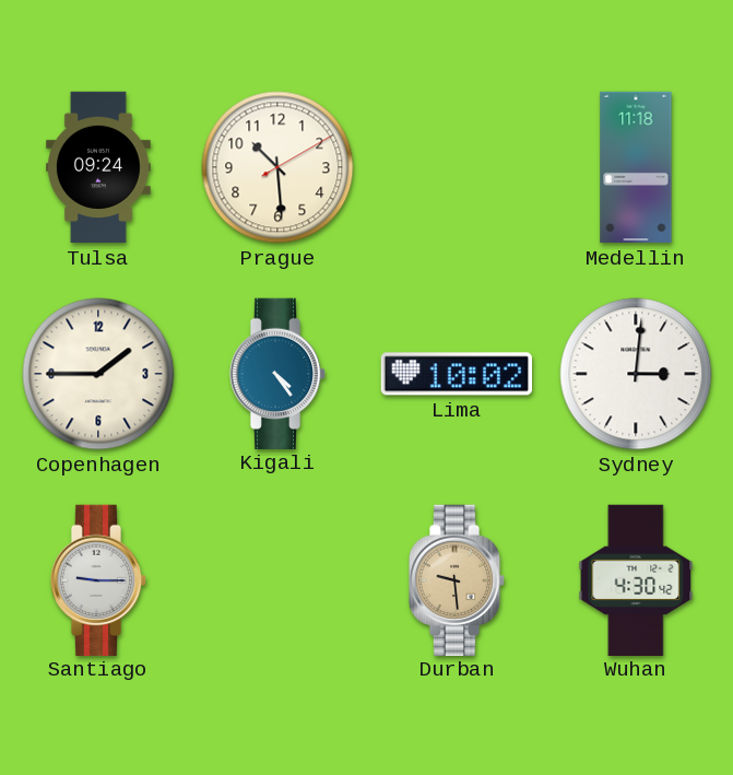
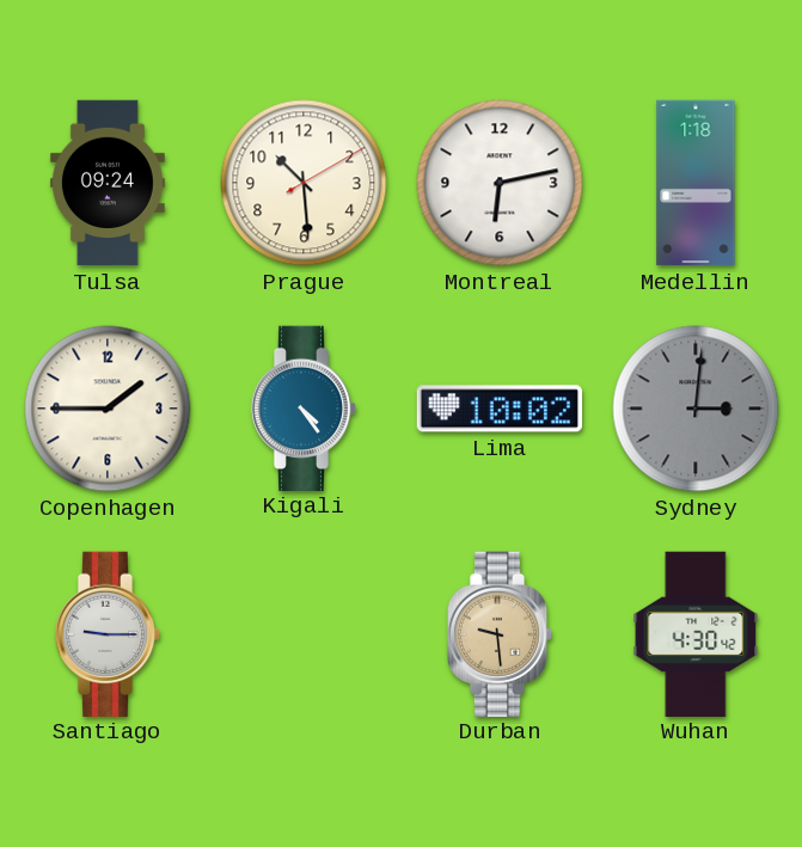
Montreal: none -> 6:13 (500, 183)
Medellin: 11:18 -> 1:18 (696, 183)
Sydney dial: white -> grey (696, 409)
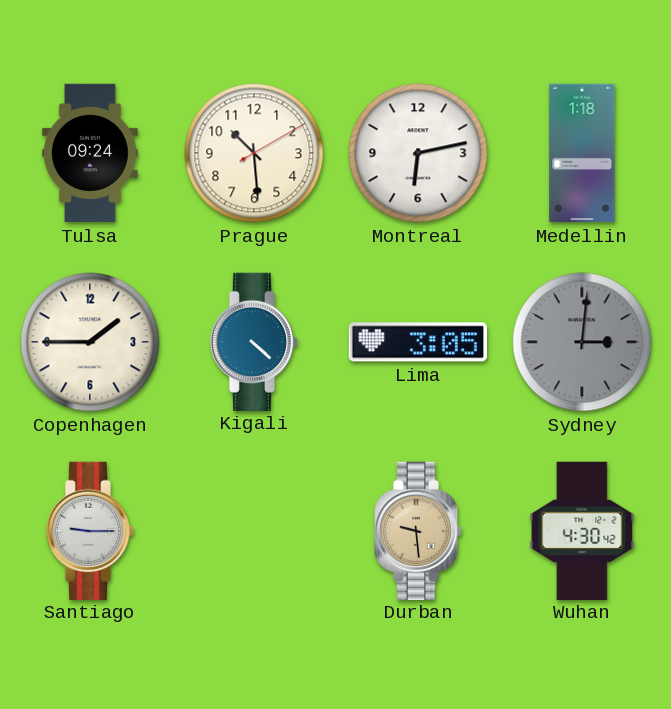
Kigali: 4:24 -> 4:22 (254, 341)
Lima: 10:02 -> 3:05 (417, 342)
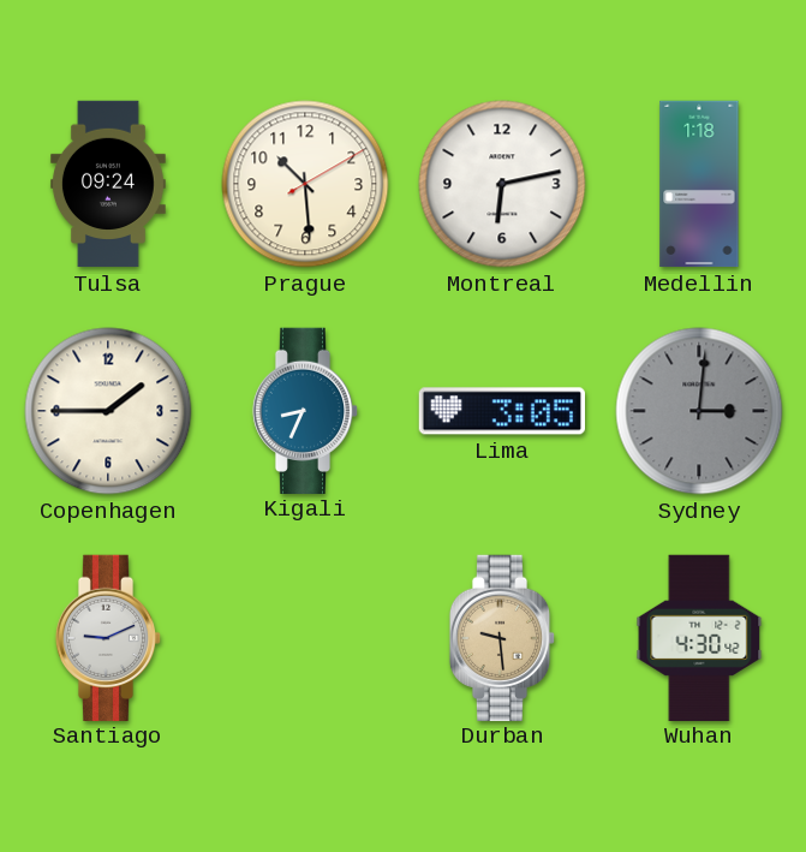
Kigali: 4:22 -> 8:34 (305, 410)
Santiago: 9:15 -> 9:11 (108, 637)
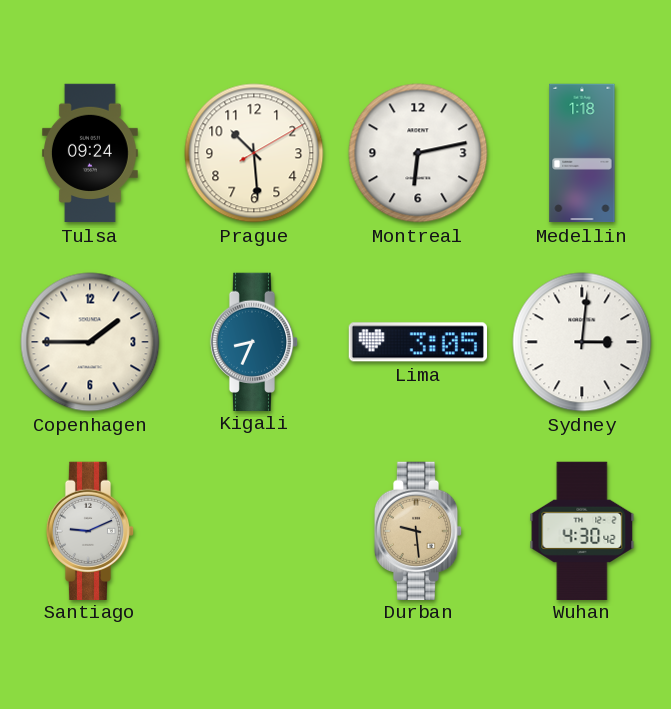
Sydney dial: grey -> white (582, 342)
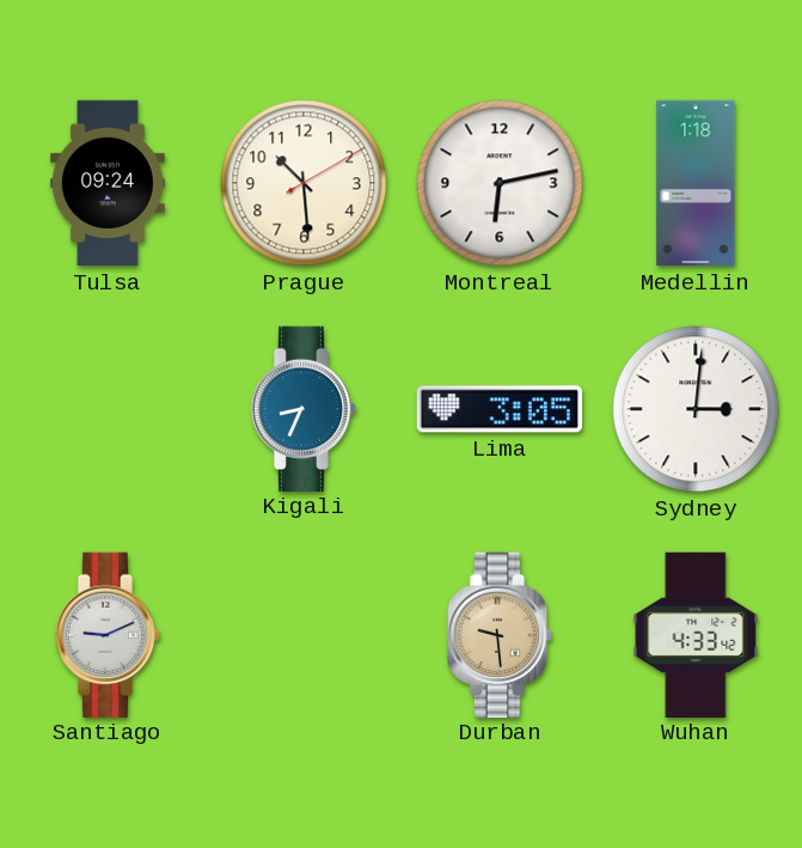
Copenhagen: 1:45 -> none (90, 342)
Wuhan: 4:30 -> 4:33 (696, 634)
